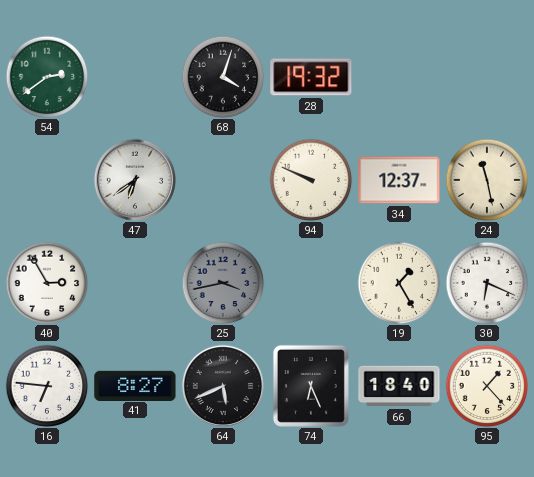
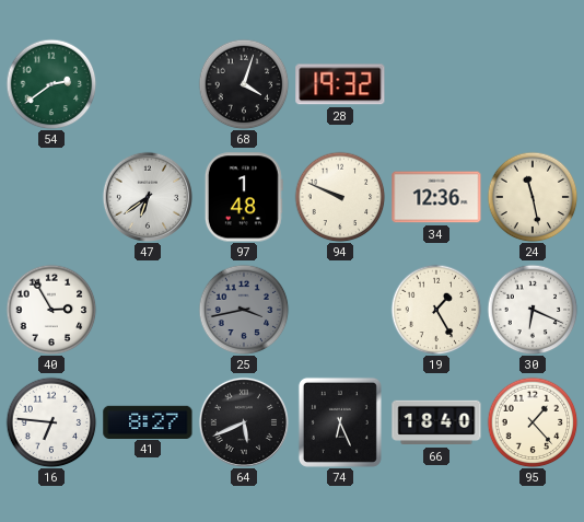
97: none -> 1:48 (244, 197)
34: 12:37 -> 12:36 (436, 197)
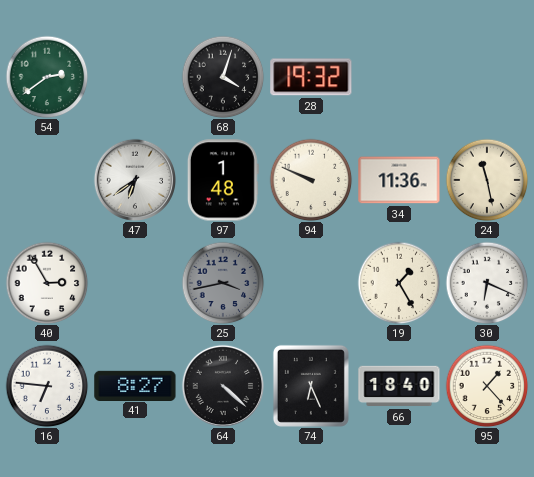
34: 12:36 -> 11:36 (399, 180)
64: 5:41 -> 4:22 (222, 385)
